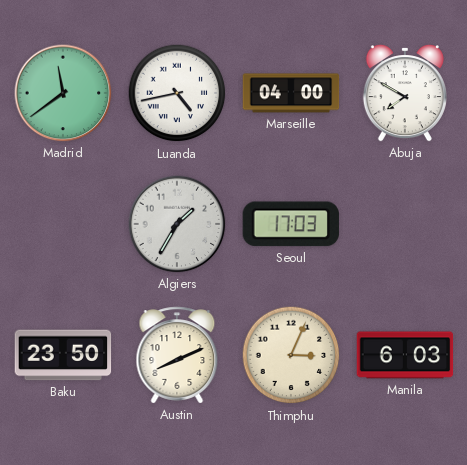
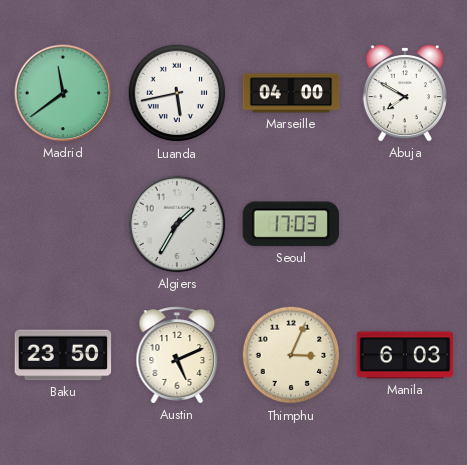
Luanda: 4:43 -> 5:43 (177, 93)
Austin: 8:11 -> 5:11 (177, 355)
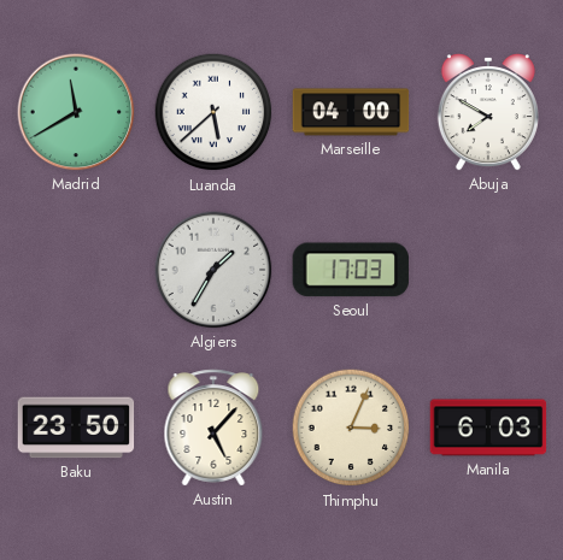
Madrid: 11:39 -> 11:40 (76, 112)
Luanda: 5:43 -> 5:38 (213, 112)
Austin: 5:11 -> 5:07 (213, 428)
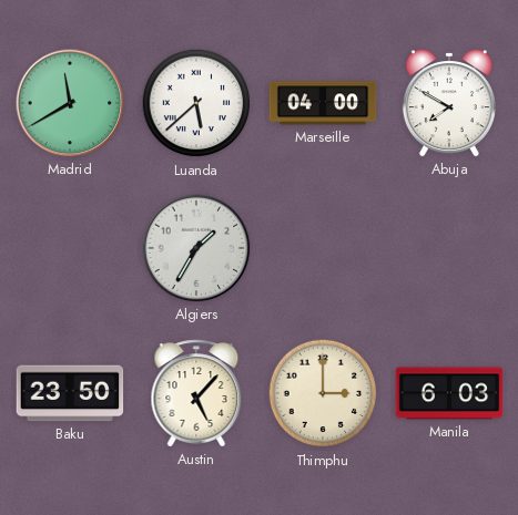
Seoul: 17:03 -> none (351, 270)
Thimphu: 3:04 -> 3:00 (323, 393)
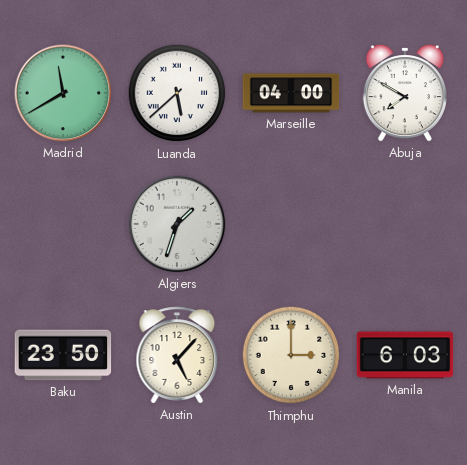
Algiers: 1:35 -> 1:33 (177, 224)
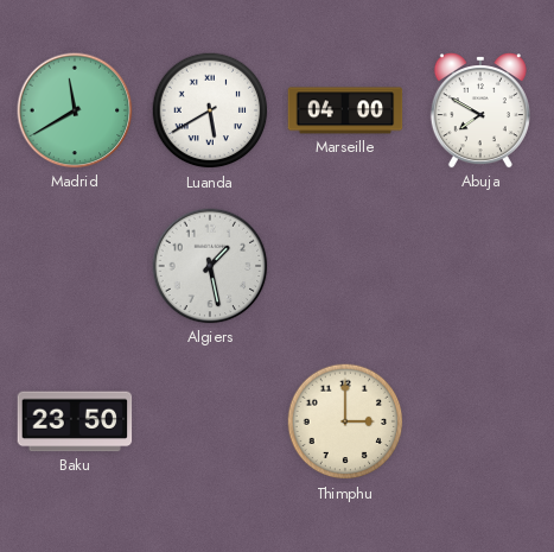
Luanda: 5:38 -> 5:40 (210, 110)
Algiers: 1:33 -> 1:28 (210, 266)
Austin: 5:07 -> none (177, 355)
Manila: 6:03 -> none (405, 355)
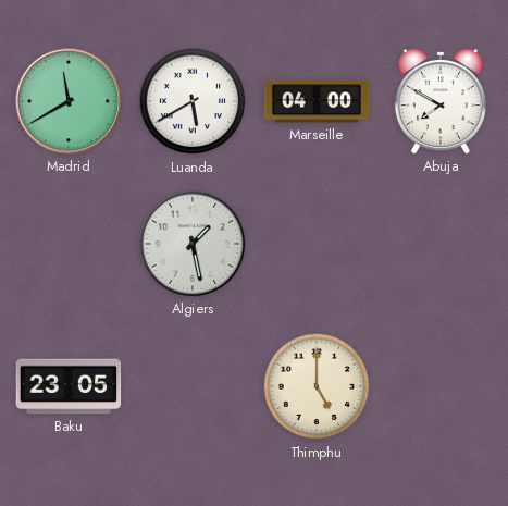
Baku: 23:50 -> 23:05 (69, 386)
Thimphu: 3:00 -> 5:00 (317, 386)
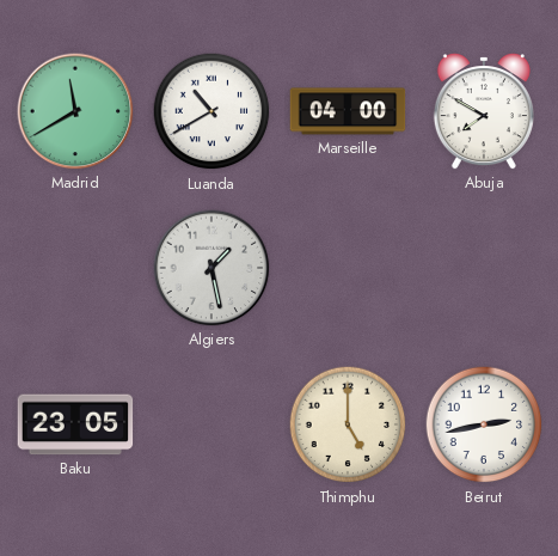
Luanda: 5:40 -> 10:40 (211, 111)
Beirut: none -> 2:43 (484, 424)
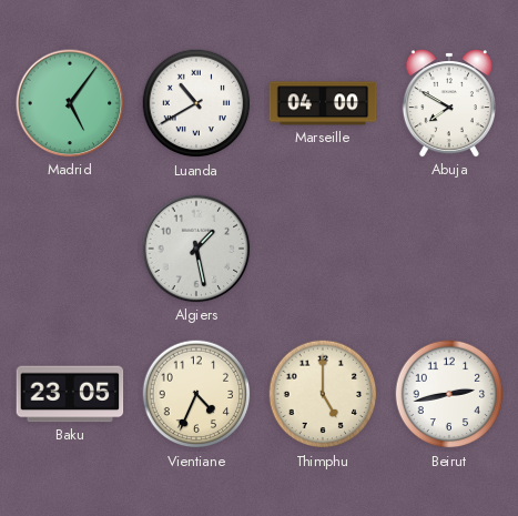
Madrid: 11:40 -> 5:06 (70, 103)
Vientiane: none -> 4:34 (196, 394)
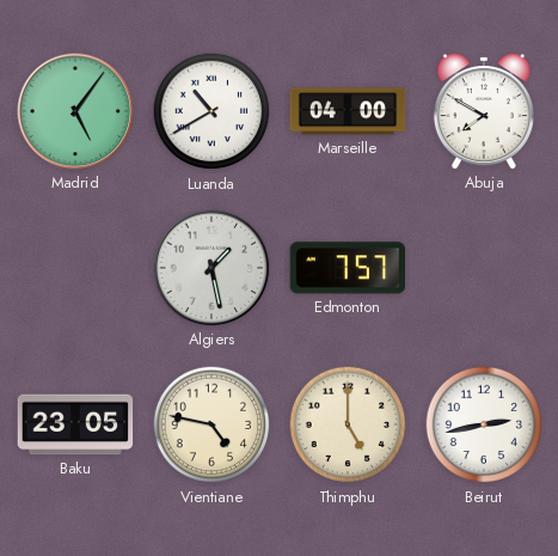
Edmonton: none -> 7:57 (348, 268)
Vientiane: 4:34 -> 4:47 (211, 424)
